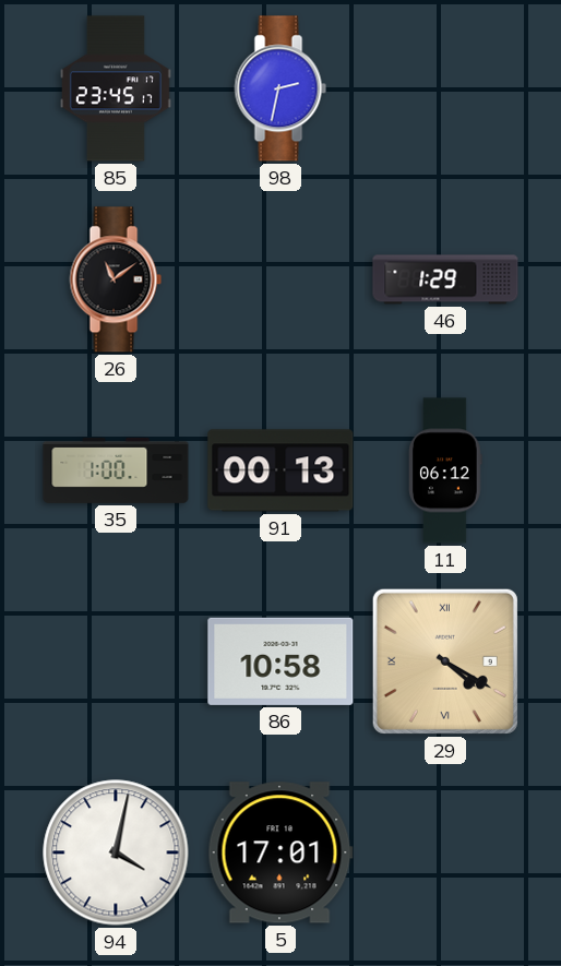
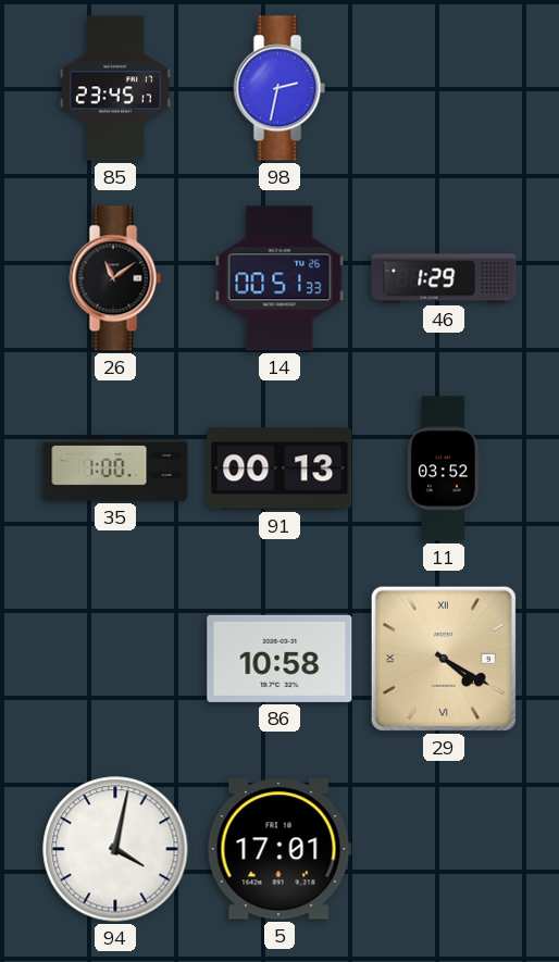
14: none -> 00:51 (279, 278)
11: 06:12 -> 03:52 (444, 468)
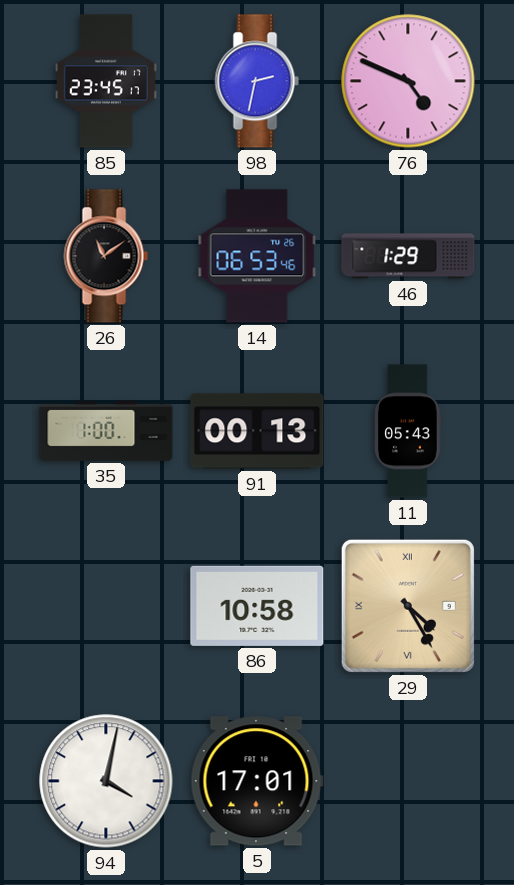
76: none -> 4:49 (408, 81)
14: 00:51 -> 06:53 (257, 256)
11: 03:52 -> 05:43 (408, 431)
29: 4:20 -> 4:25 (408, 606)
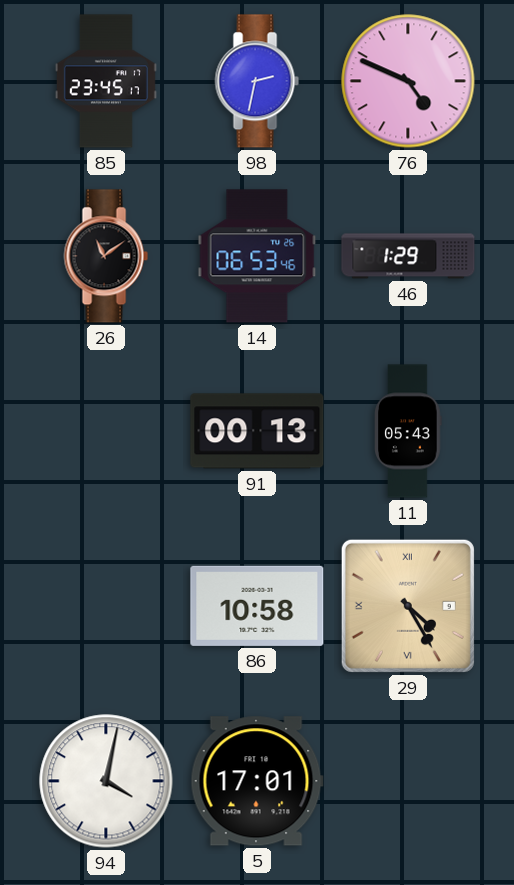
35: 1:00 -> none (106, 431)
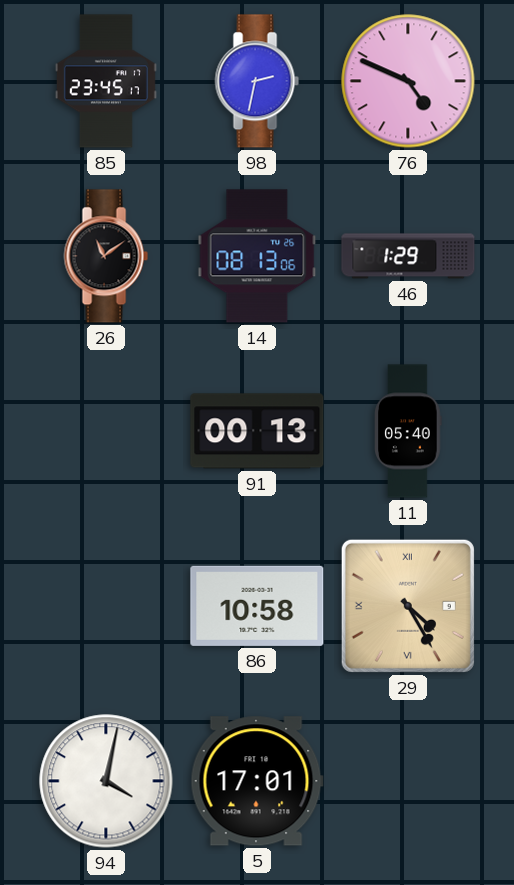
14: 06:53 -> 08:13 (257, 256)
11: 05:43 -> 05:40 (408, 431)
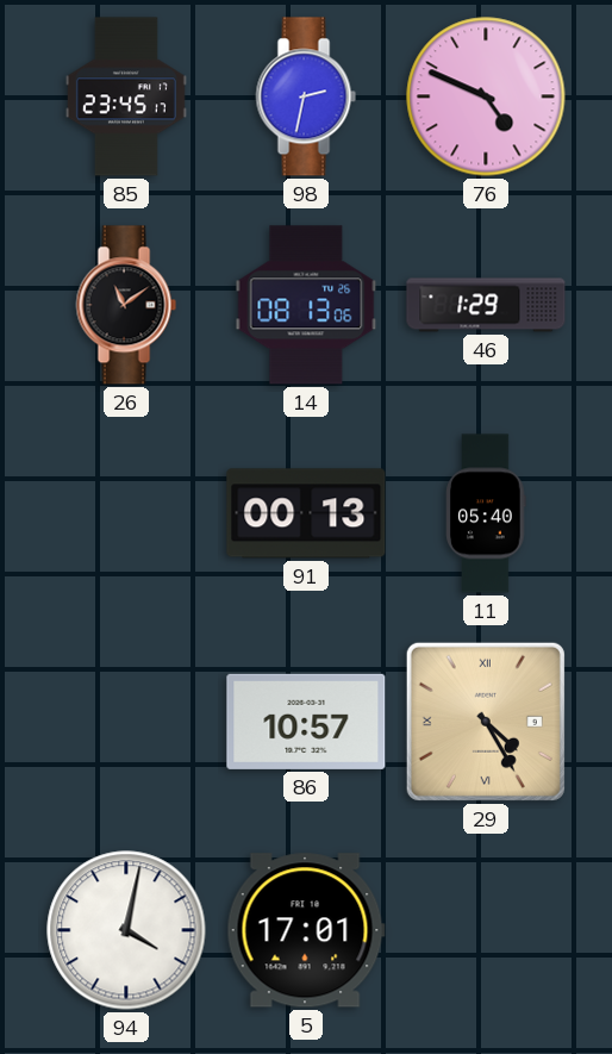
86: 10:58 -> 10:57 (306, 722)
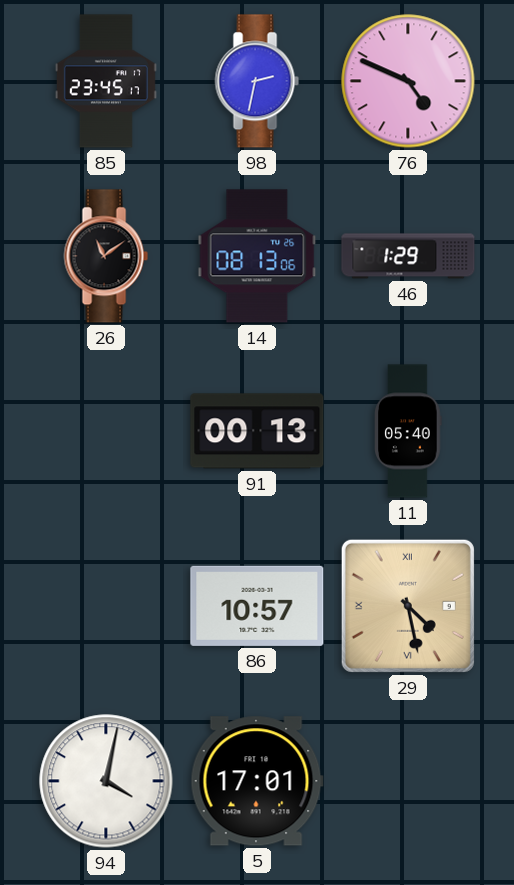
29: 4:25 -> 4:28 (408, 606)
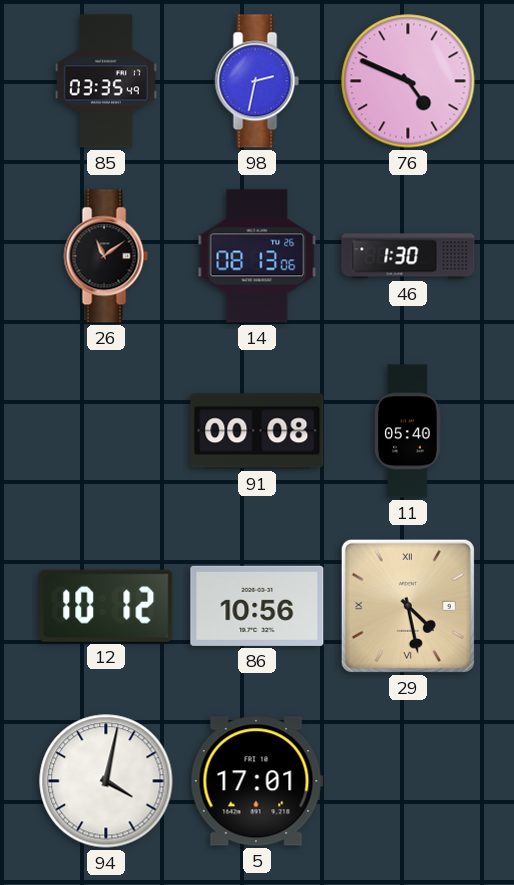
85: 23:45 -> 03:35 (106, 81)
46: 1:29 -> 1:30 (408, 256)
91: 00:13 -> 00:08 (257, 431)
12: none -> 10:12 (106, 606)
86: 10:57 -> 10:56 (257, 606)
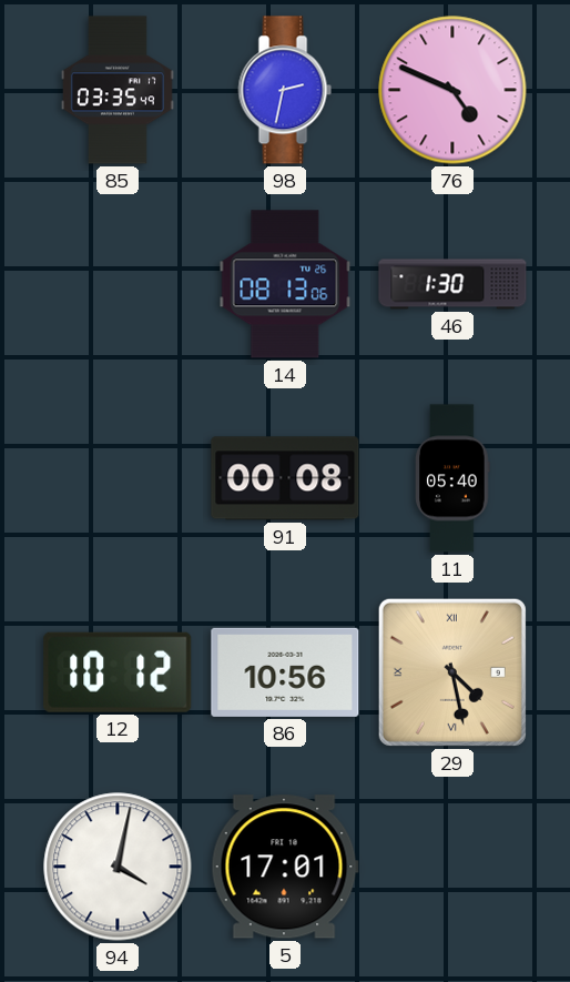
26: 11:09 -> none (106, 256)
